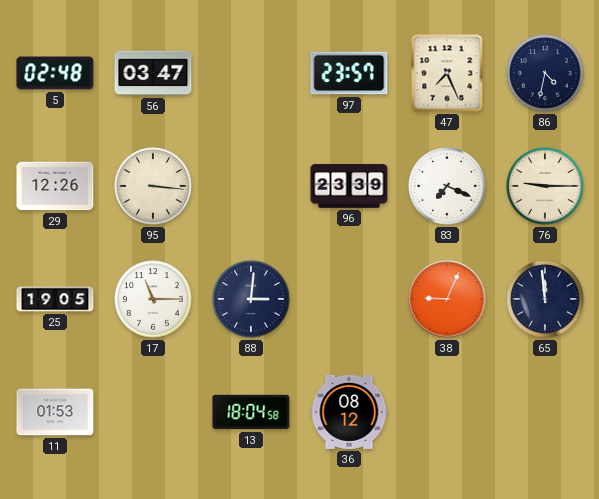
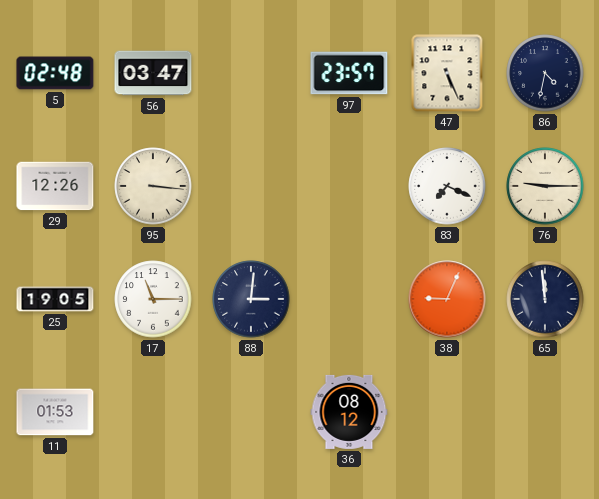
47: 7:26 -> 5:26 (447, 73)
96: 23:39 -> none (349, 186)
13: 18:04 -> none (251, 412)
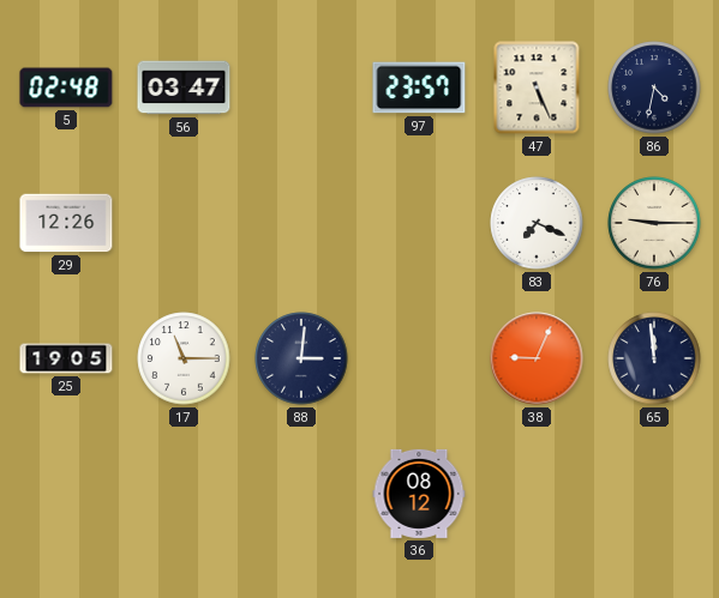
95: 3:16 -> none (153, 186)
11: 01:53 -> none (55, 412)
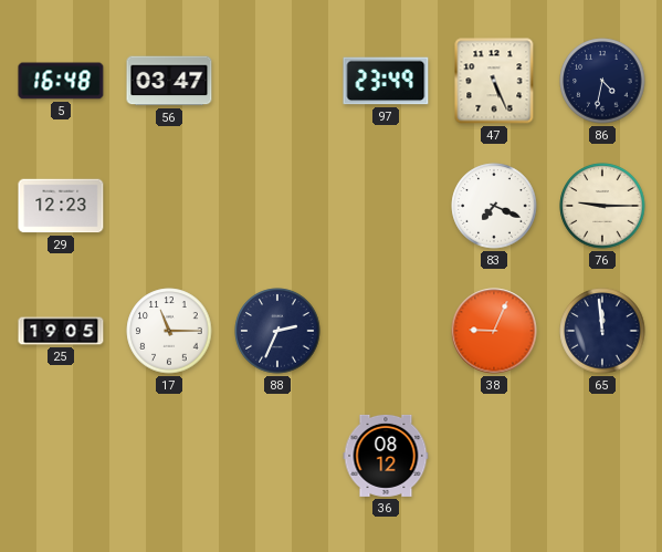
5: 02:48 -> 16:48 (61, 81)
97: 23:57 -> 23:49 (386, 81)
29: 12:26 -> 12:23 (61, 206)
88: 3:01 -> 2:34 (277, 331)
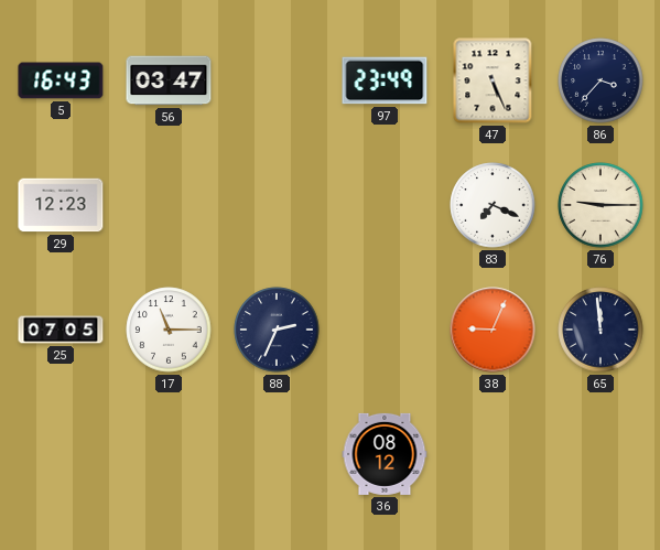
5: 16:48 -> 16:43 (61, 80)
86: 4:32 -> 3:37 (601, 80)
25: 19:05 -> 07:05 (61, 330)
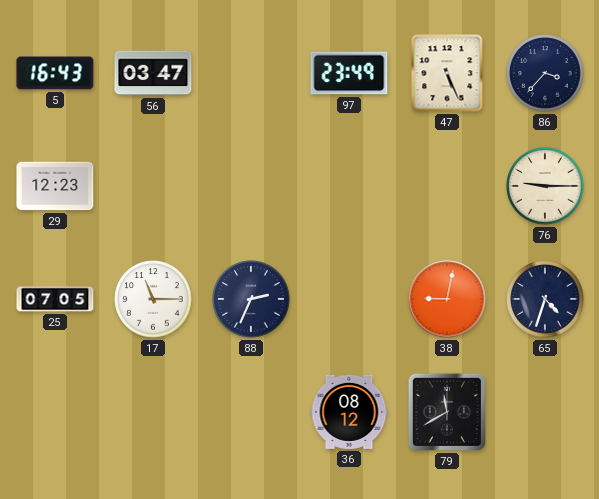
83: 7:19 -> none (493, 205)
38: 9:04 -> 9:02 (447, 299)
65: 11:59 -> 4:33 (545, 299)
79: none -> 11:40 (447, 412)
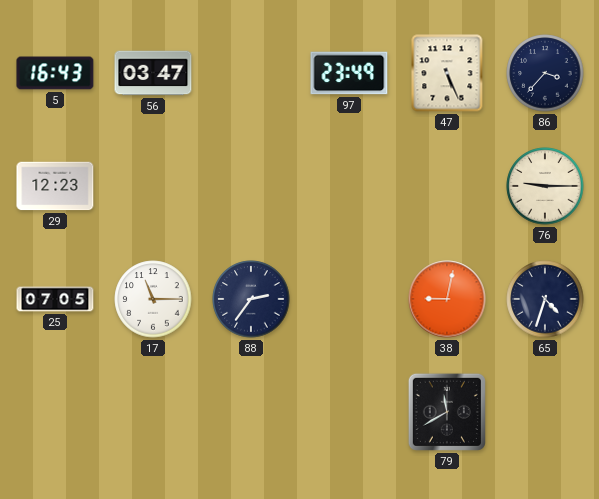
88: 2:34 -> 2:36 (251, 299)
36: 08:12 -> none (349, 412)
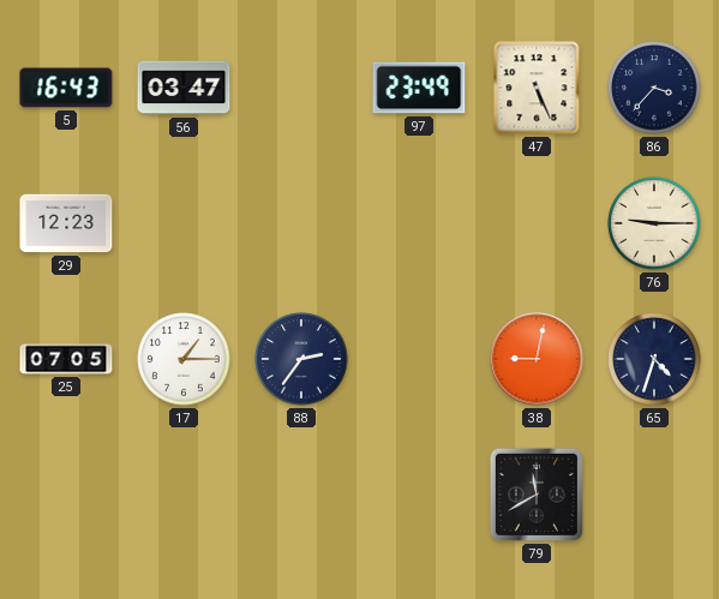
17: 11:15 -> 1:15 (184, 359)
